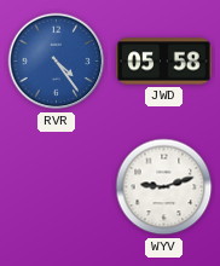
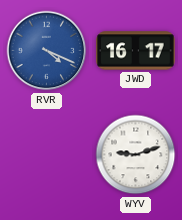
RVR: 4:24 -> 4:19 (47, 51)
JWD: 05:58 -> 16:17 (136, 51)
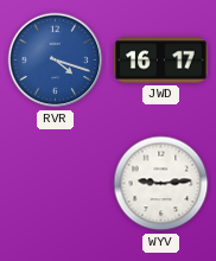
RVR: 4:19 -> 4:18 (56, 61)
WYV: 9:12 -> 9:14 (161, 184)
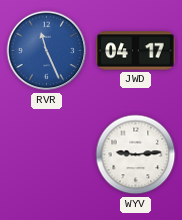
RVR: 4:18 -> 11:26 (47, 51)
JWD: 16:17 -> 04:17 (136, 51)
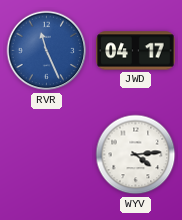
WYV: 9:14 -> 4:14 (136, 155)
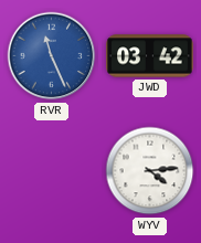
JWD: 04:17 -> 03:42 (150, 56)
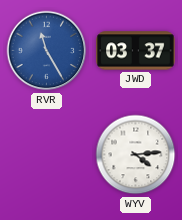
RVR: 11:26 -> 11:25 (47, 51)
JWD: 03:42 -> 03:37 (136, 51)
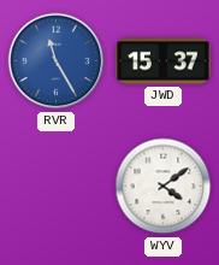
JWD: 03:37 -> 15:37 (164, 61)
WYV: 4:14 -> 4:09 (164, 187)
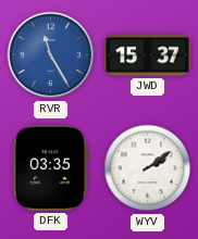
DFK: none -> 03:35 (50, 168)
WYV: 4:09 -> 2:09 (148, 168)
